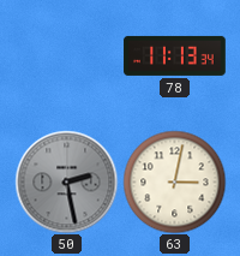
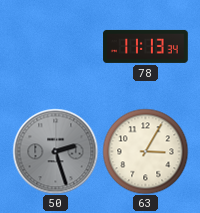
50: 2:28 -> 2:27 (55, 151)
63: 3:02 -> 3:05 (145, 151)
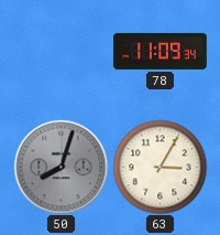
78: 11:13 -> 11:09 (161, 51)
50: 2:27 -> 8:03 (61, 167)
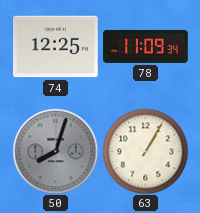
74: none -> 12:25 (56, 47)
63: 3:05 -> 1:05 (145, 151)
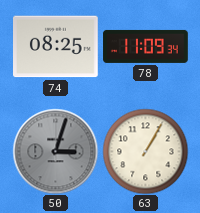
74: 12:25 -> 08:25 (56, 47)
50: 8:03 -> 3:03 (55, 151)
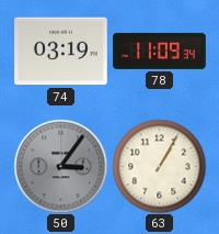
74: 08:25 -> 03:19 (61, 52)
50: 3:03 -> 3:06 (60, 166)
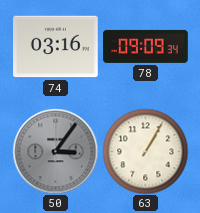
74: 03:19 -> 03:16 (56, 47)
78: 11:09 -> 09:09 (146, 46)
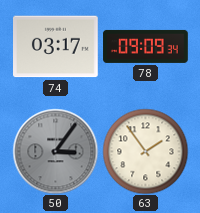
74: 03:16 -> 03:17 (56, 47)
63: 1:05 -> 1:54 (145, 151)
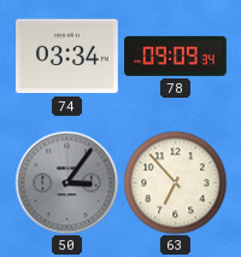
74: 03:17 -> 03:34 (67, 57)
63: 1:54 -> 6:53 (175, 182)
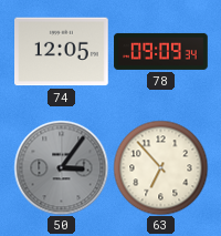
74: 03:34 -> 12:05 (62, 52)
